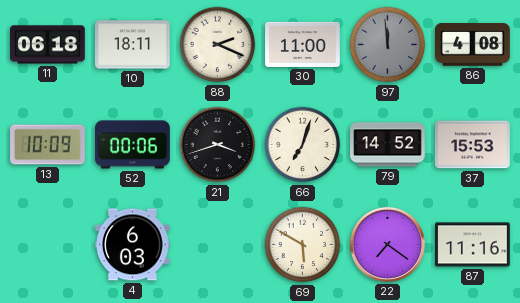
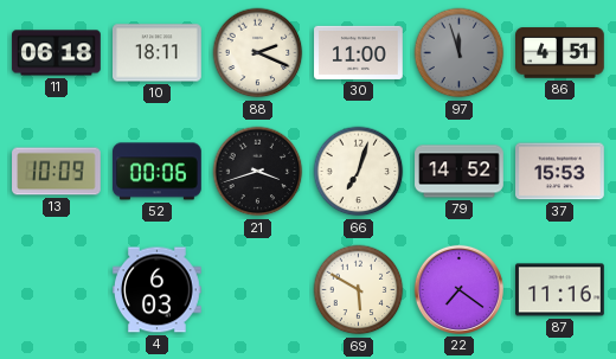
97: 11:59 -> 11:57 (460, 53)
86: 4:08 -> 4:51 (560, 53)
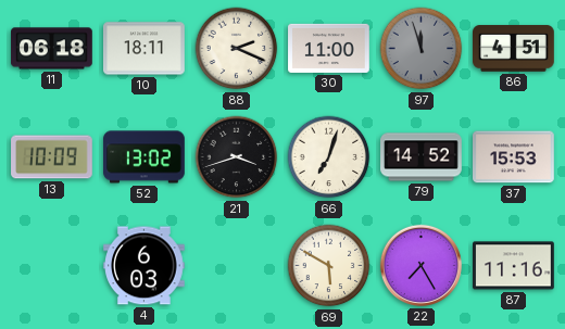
52: 00:06 -> 13:02 (145, 157)
22: 7:21 -> 7:25 (420, 265)
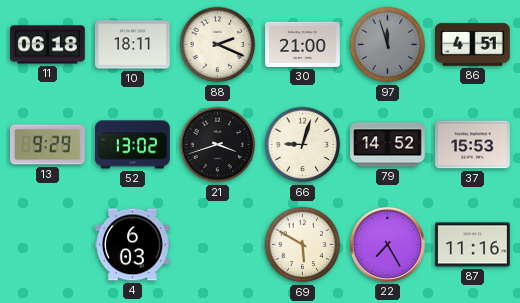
30: 11:00 -> 21:00 (303, 44)
13: 10:09 -> 9:29 (48, 145)
66: 7:03 -> 9:03 (303, 145)
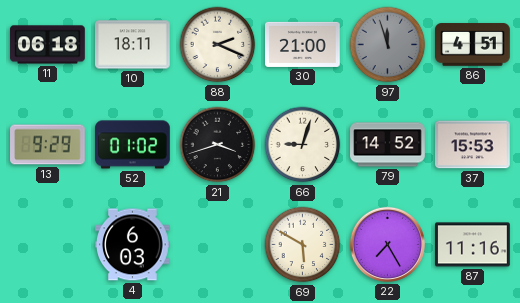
52: 13:02 -> 01:02 (133, 145)
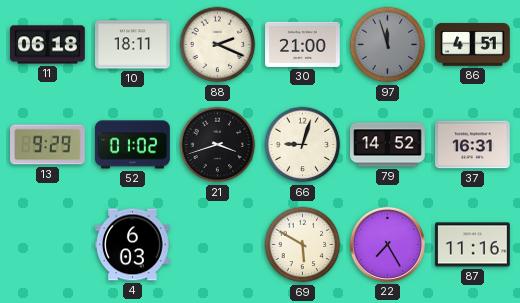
37: 15:53 -> 16:31 (473, 145)
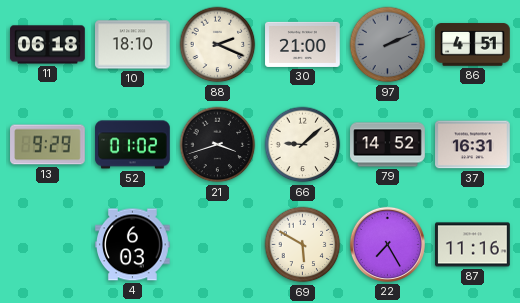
10: 18:11 -> 18:10 (133, 45)
97: 11:57 -> 2:11 (388, 45)
66: 9:03 -> 9:08 (303, 145)
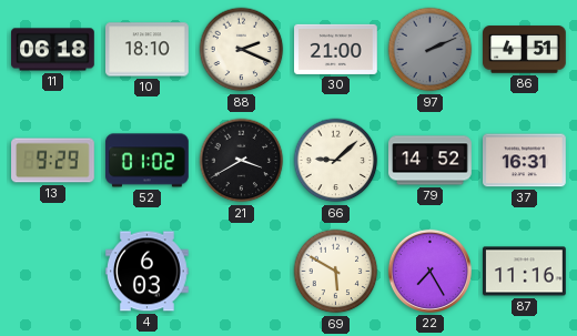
21: 3:42 -> 3:40 (242, 161)
